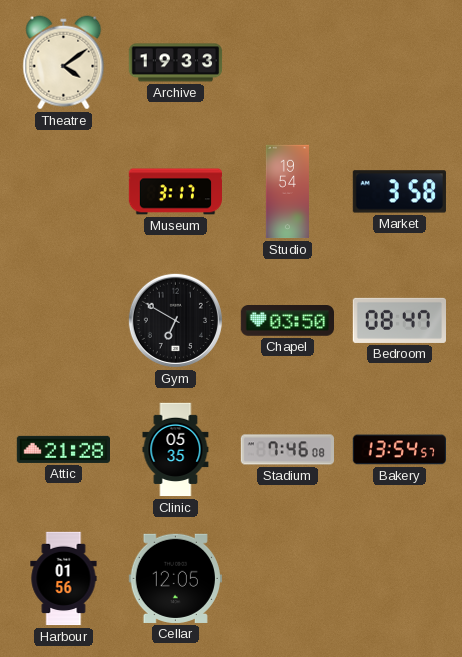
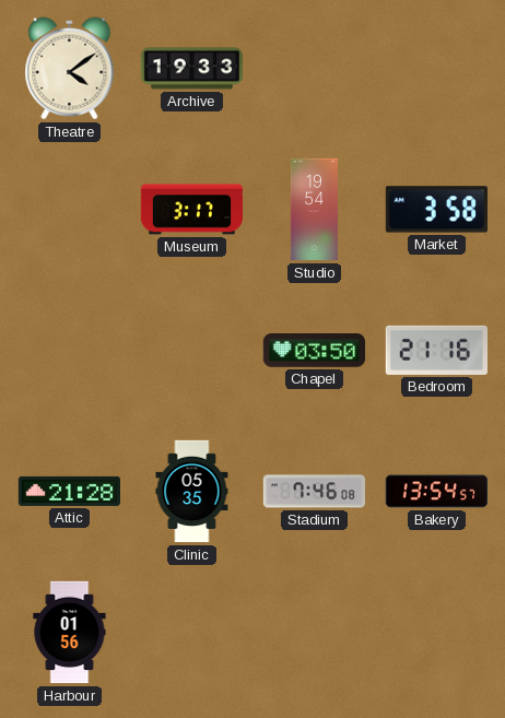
Gym: 6:50 -> none (175, 320)
Bedroom: 08:47 -> 21:16 (436, 350)
Cellar: 12:05 -> none (175, 578)
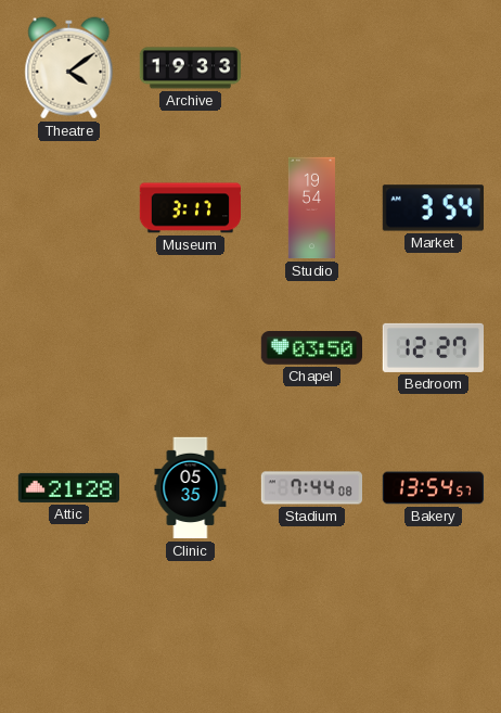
Market: 3:58 -> 3:54 (433, 208)
Bedroom: 21:16 -> 12:27 (433, 347)
Stadium: 7:46 -> 7:44 (311, 488)
Harbour: 01:56 -> none (70, 633)
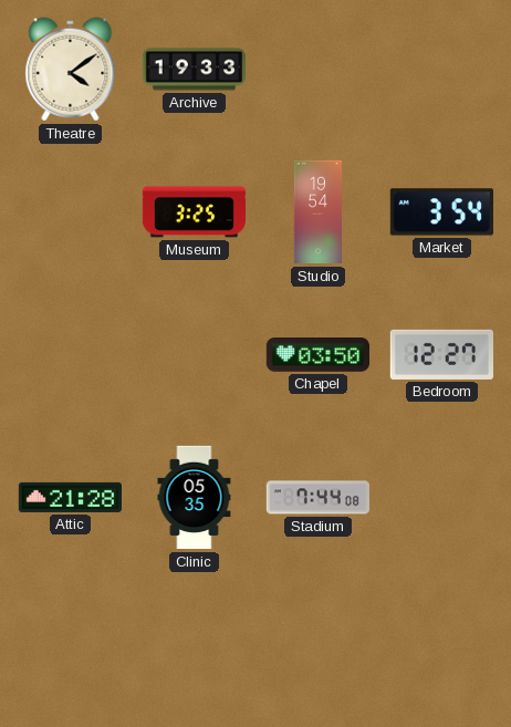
Museum: 3:17 -> 3:25 (194, 212)
Bakery: 13:54 -> none (433, 488)
